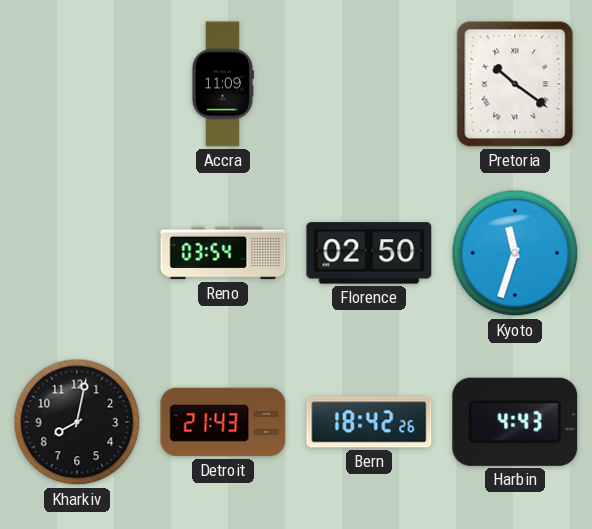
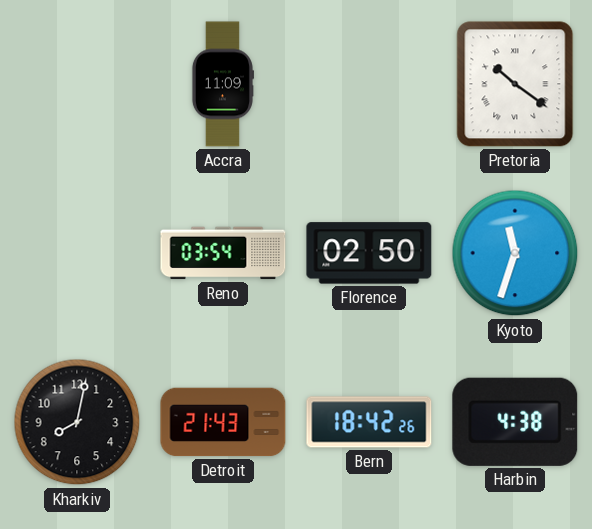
Harbin: 4:43 -> 4:38 (515, 422)
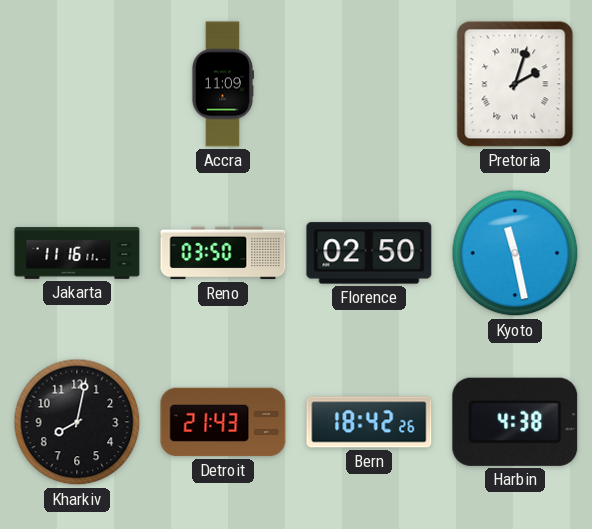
Pretoria: 10:21 -> 2:03 (515, 84)
Jakarta: none -> 11:16 (77, 253)
Reno: 03:54 -> 03:50 (223, 253)
Kyoto: 11:33 -> 11:28 (515, 253)
